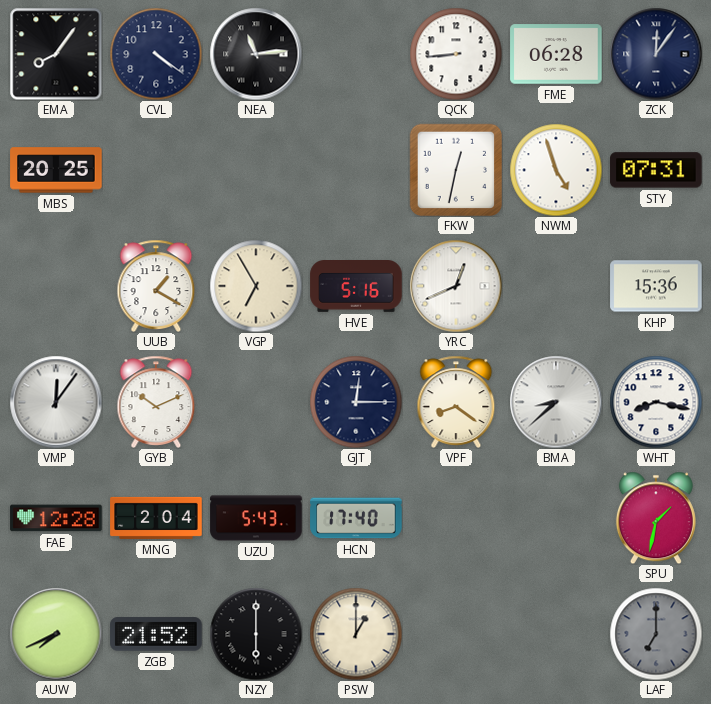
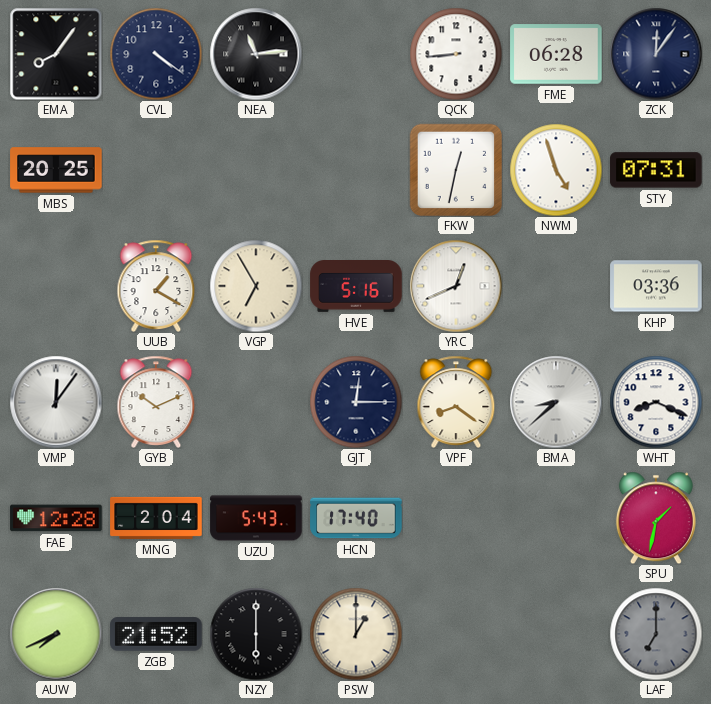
KHP: 15:36 -> 03:36 (656, 286)
WHT: 8:17 -> 8:19 (656, 402)
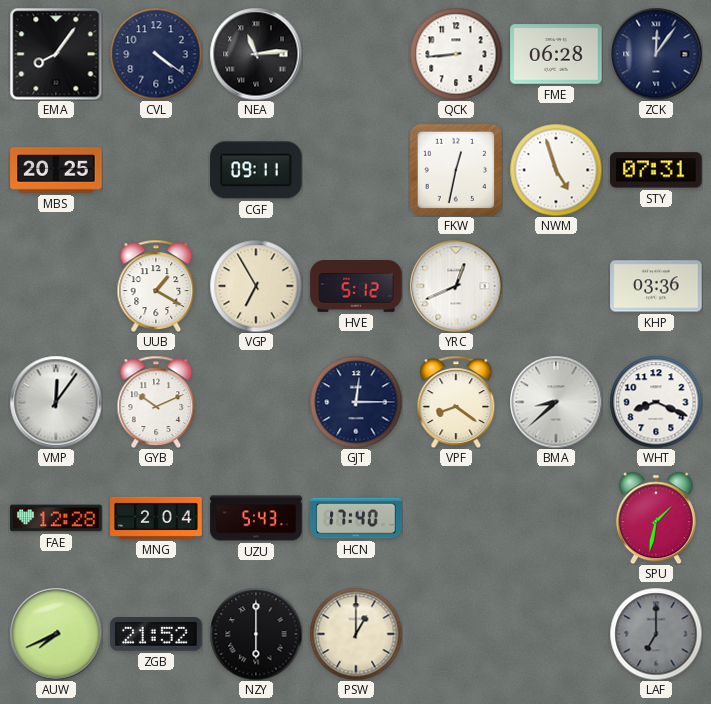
CGF: none -> 09:11 (256, 170)
HVE: 5:16 -> 5:12 (356, 287)
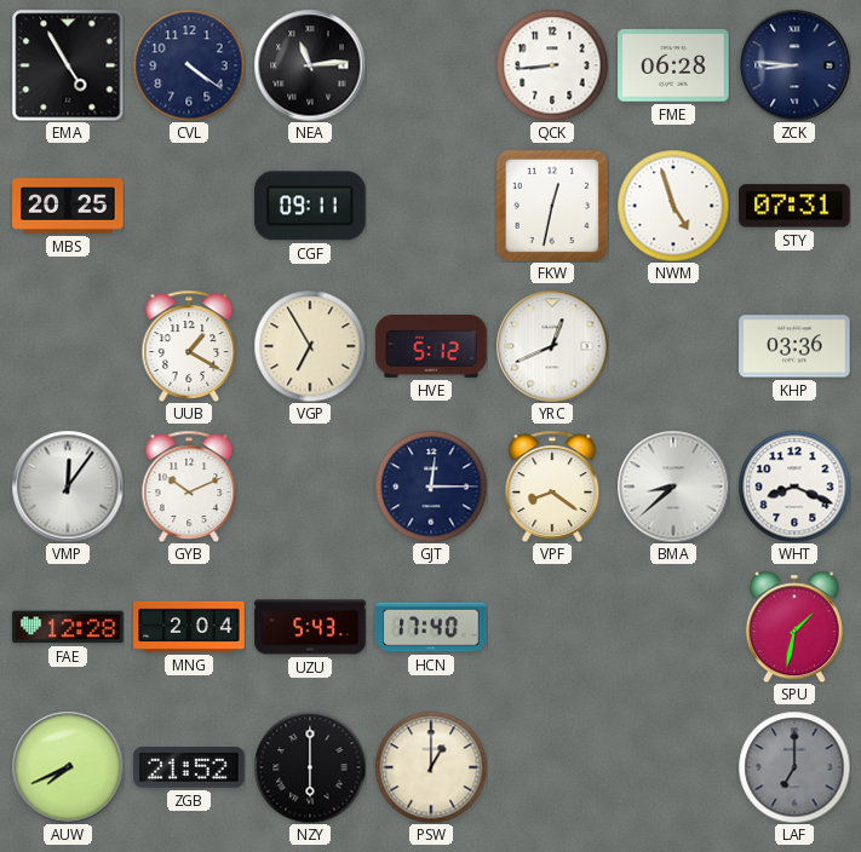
EMA: 8:06 -> 4:55 (68, 65)
ZCK: 12:06 -> 8:46 (794, 65)
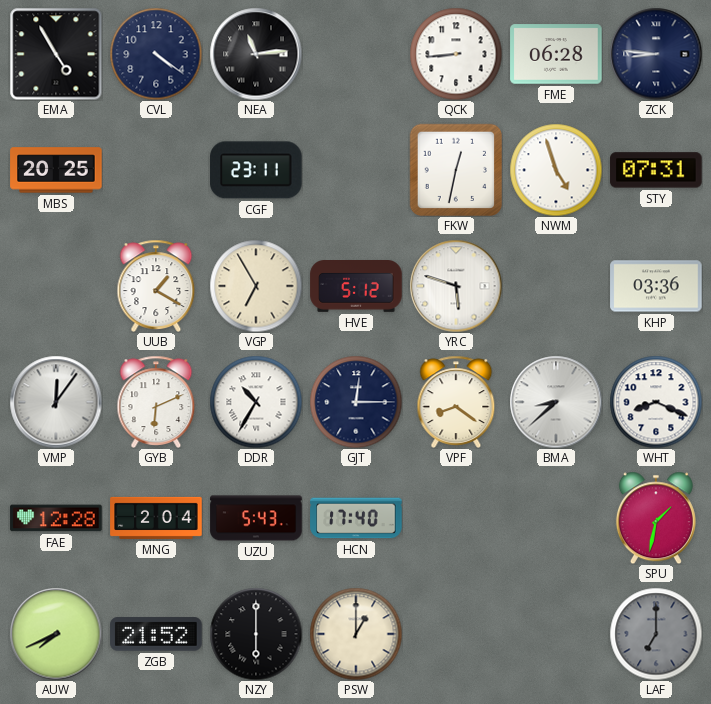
CGF: 09:11 -> 23:11 (256, 170)
YRC: 12:41 -> 5:48 (456, 286)
GYB: 10:11 -> 6:11 (156, 401)
DDR: none -> 10:35 (256, 402)
